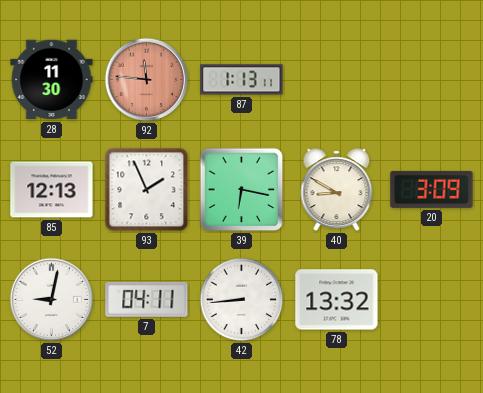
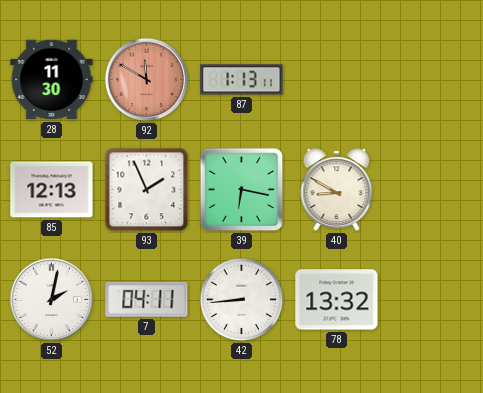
92: 11:46 -> 11:50 (147, 80)
20: 3:09 -> none (432, 189)
52: 9:02 -> 2:02 (52, 300)
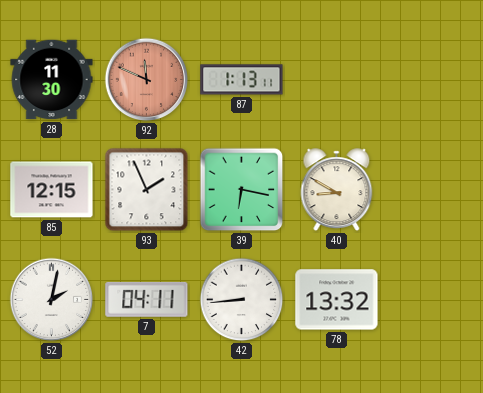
92: 11:50 -> 11:49 (147, 80)
85: 12:13 -> 12:15 (52, 190)
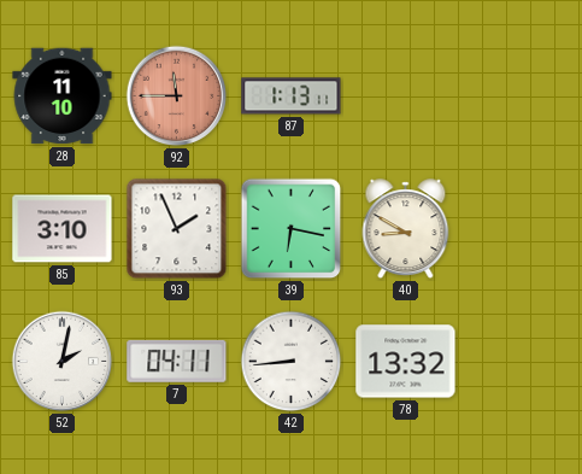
28: 11:30 -> 11:10 (63, 96)
92: 11:49 -> 11:45 (177, 96)
85: 12:15 -> 3:10 (63, 229)
